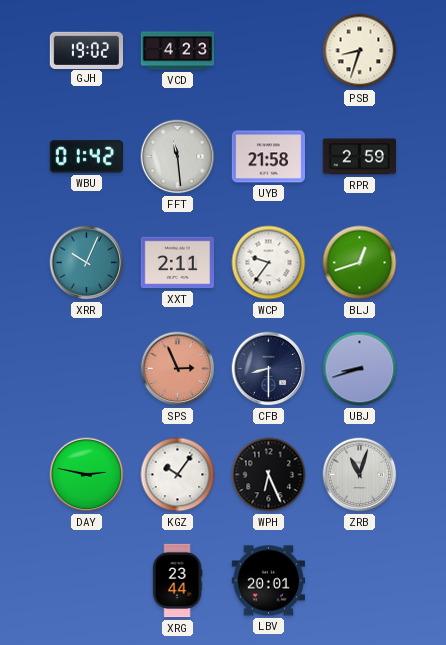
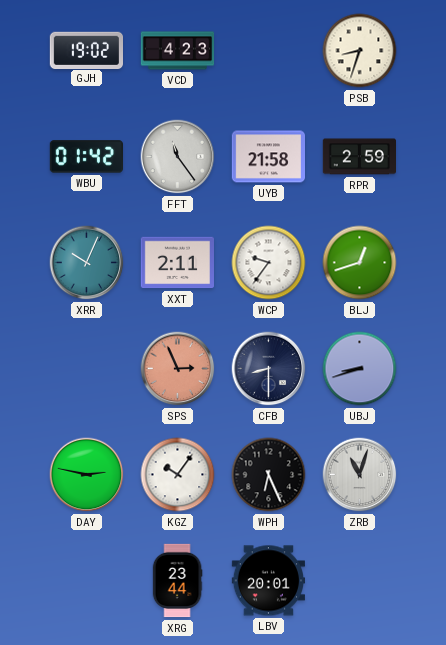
FFT: 11:29 -> 11:24 (178, 157)
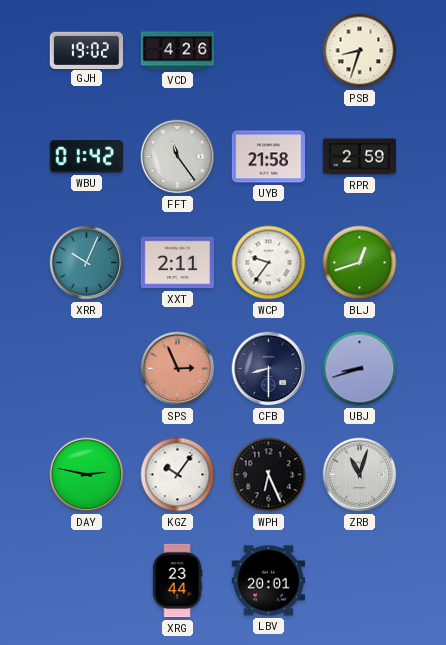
VCD: 4:23 -> 4:26 (178, 51)
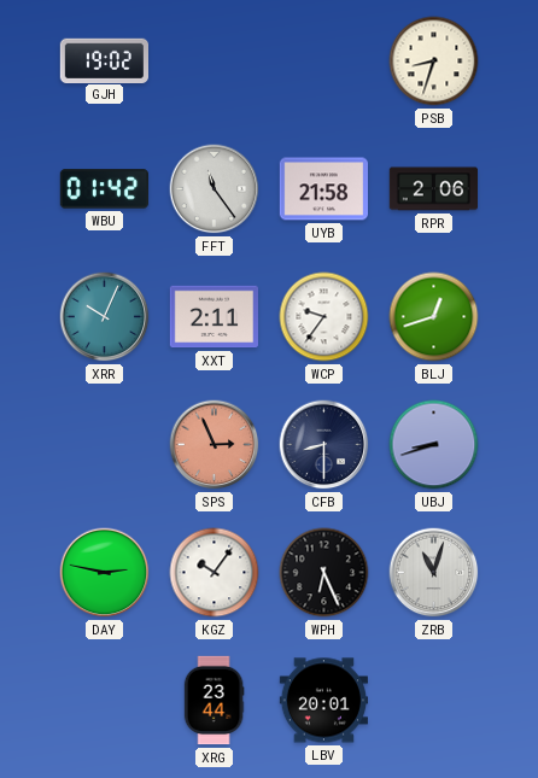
VCD: 4:26 -> none (178, 51)
RPR: 2:59 -> 2:06 (433, 189)
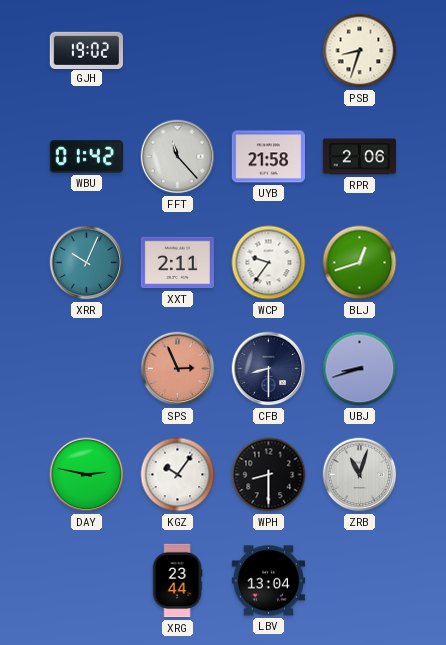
FFT: 11:24 -> 11:23 (178, 157)
WPH: 6:26 -> 8:30 (269, 475)
LBV: 20:01 -> 13:04 (268, 581)
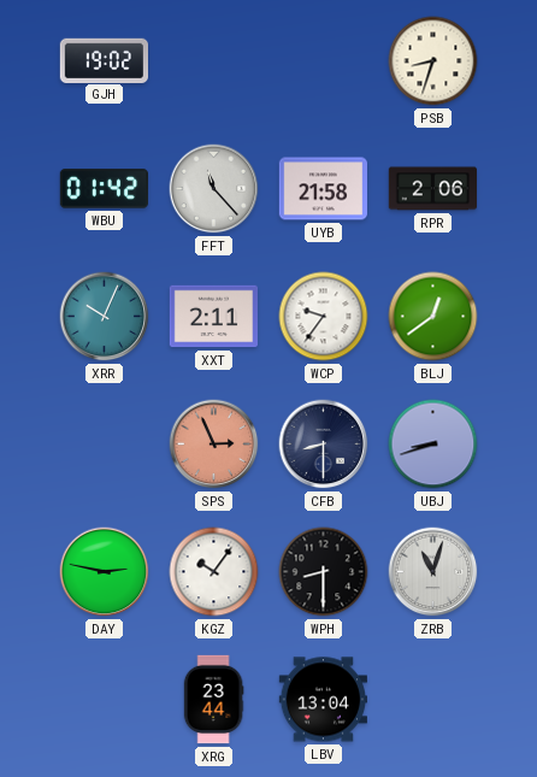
BLJ: 12:42 -> 12:39 (433, 317)
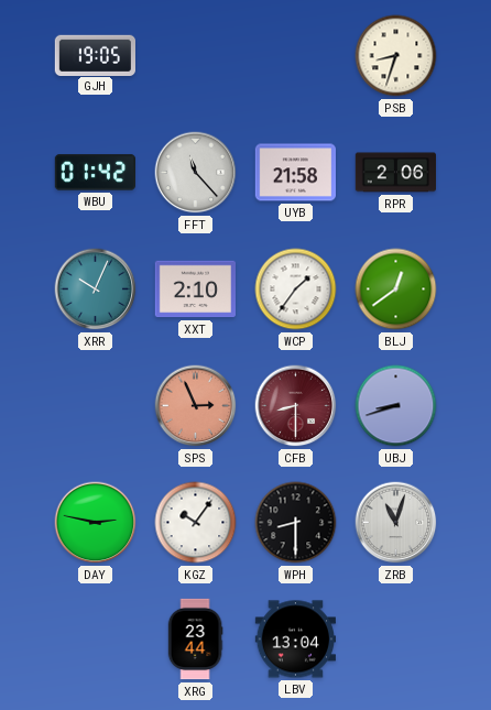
GJH: 19:02 -> 19:05 (95, 55)
XXT: 2:11 -> 2:10 (196, 290)
WCP: 9:36 -> 1:36 (296, 290)
CFB dial: navy -> burgundy (296, 406)
